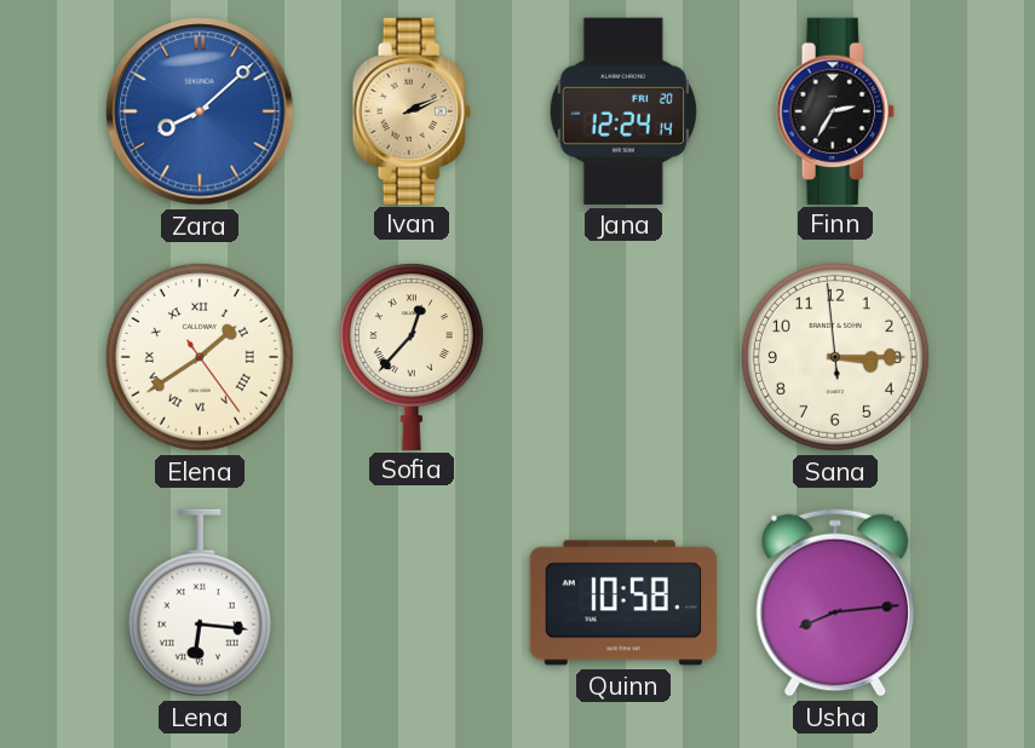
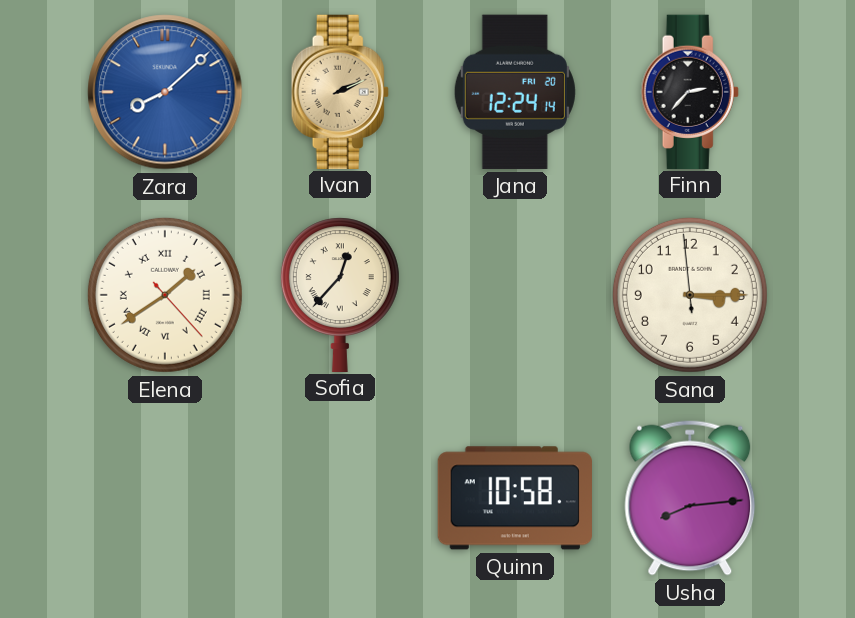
Finn: 2:35 -> 2:37 (690, 91)
Elena: 1:39:24 -> 1:39:23 (165, 295)
Lena: 6:16 -> none (200, 603)
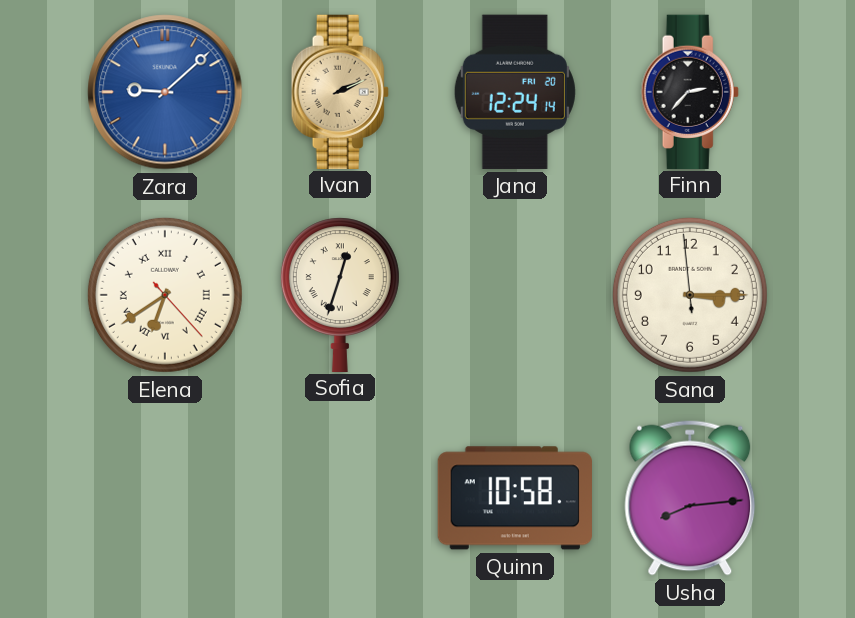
Zara: 8:08 -> 9:08 (165, 92)
Elena: 1:39 -> 6:39 (165, 295)
Sofia: 12:37 -> 12:33 (340, 294)
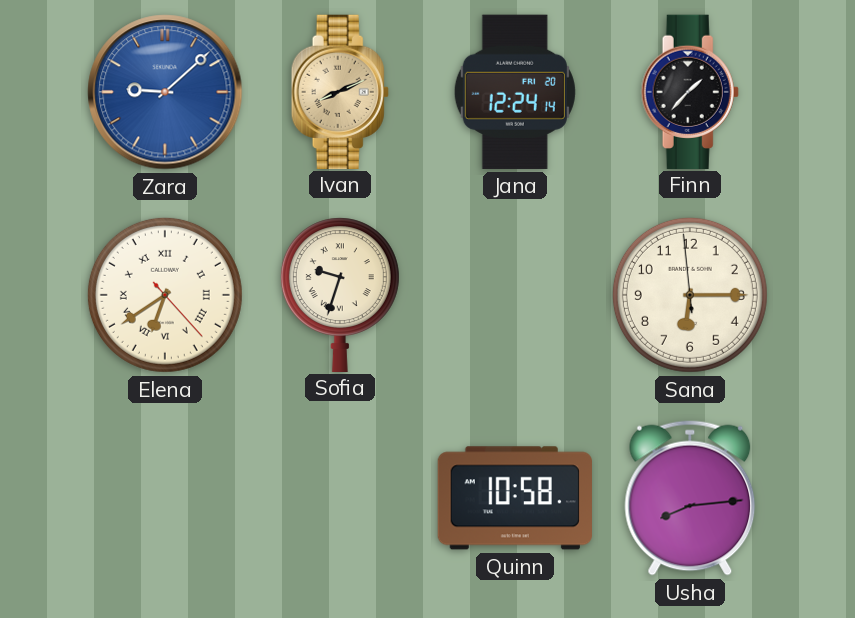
Ivan: 2:11 -> 8:11 (340, 91)
Finn: 2:37 -> 1:37 (690, 91)
Sofia: 12:33 -> 9:33 (340, 294)
Sana: 3:14 -> 6:14 (690, 295)
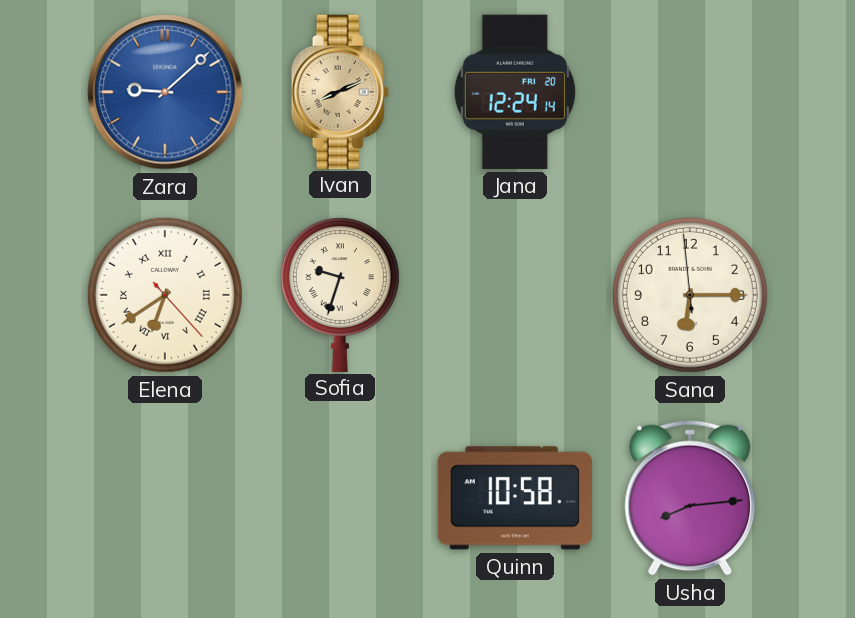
Finn: 1:37 -> none (690, 91)
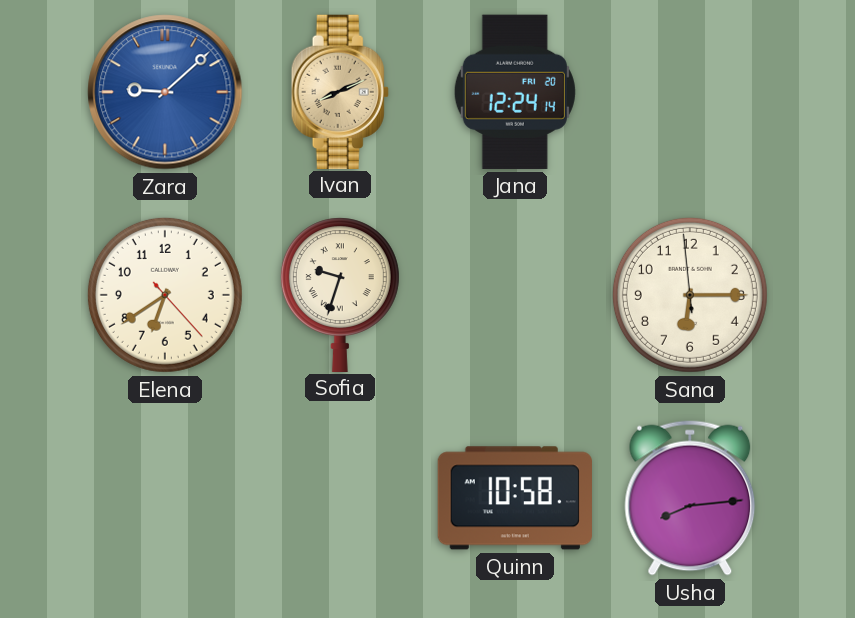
Elena numerals: Roman -> Arabic (165, 295)
